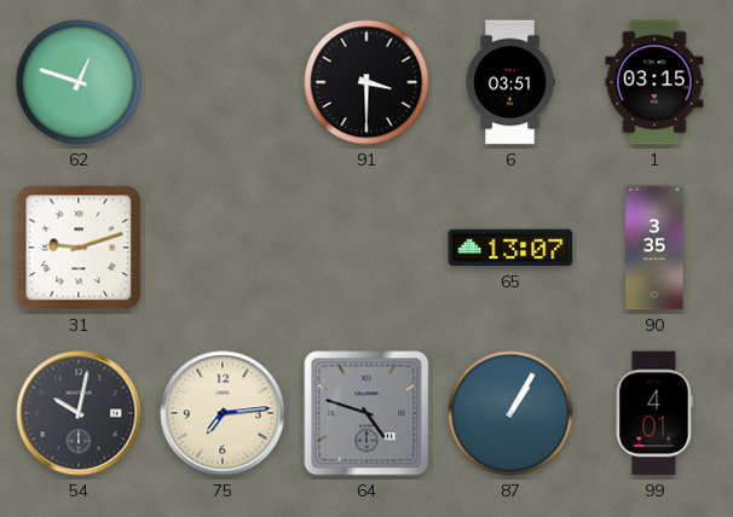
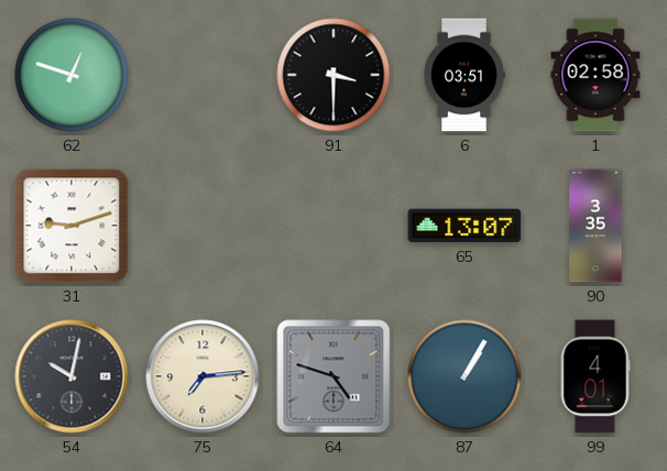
1: 03:15 -> 02:58 (595, 75)
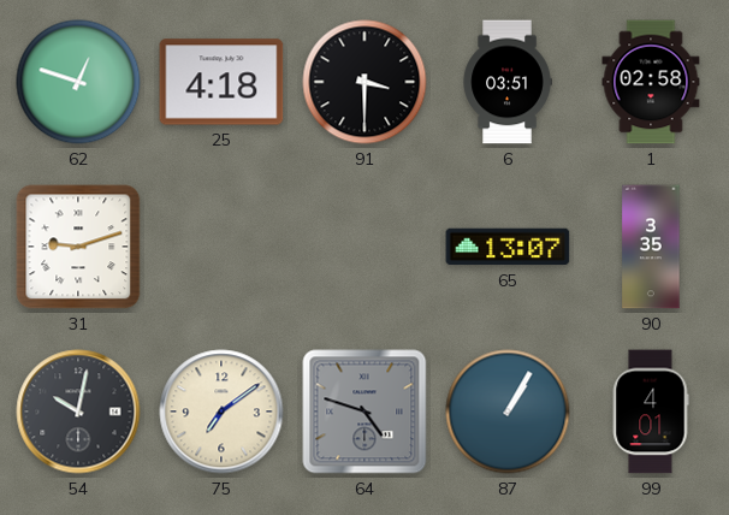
25: none -> 4:18 (221, 82)
75: 7:14 -> 7:09 (221, 412)
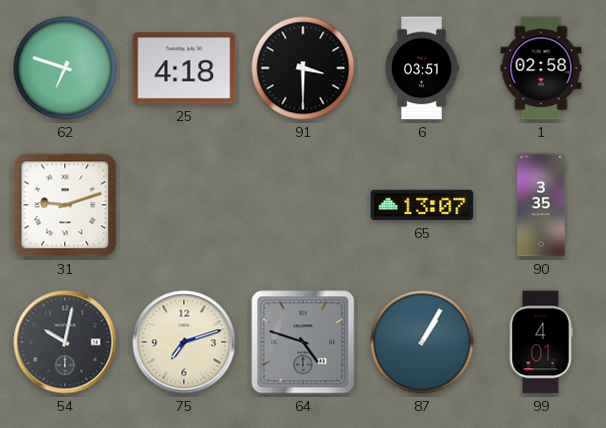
62: 12:48 -> 6:48 (65, 68)
75: 7:09 -> 7:12 (184, 342)
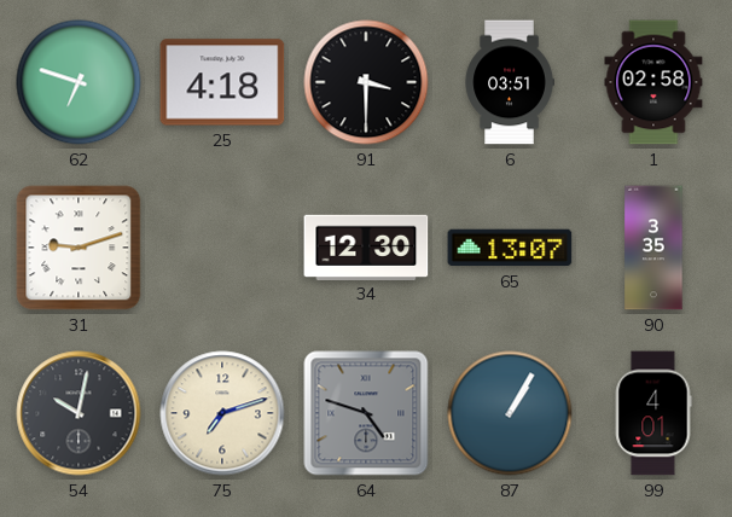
34: none -> 12:30 (366, 246)
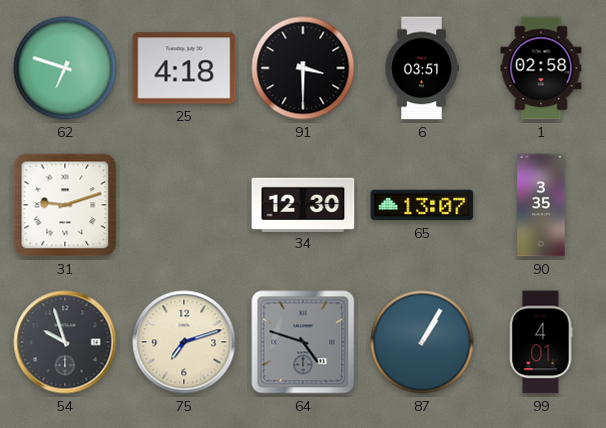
54: 10:02 -> 9:57 (65, 342)
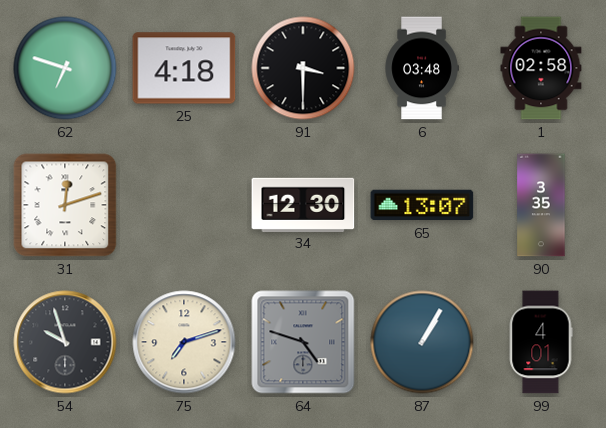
6: 03:51 -> 03:48 (422, 68)
31: 9:12 -> 12:12 (65, 205)
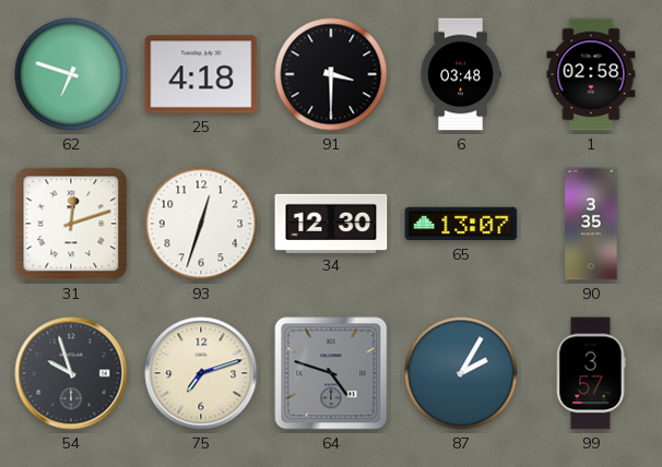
93: none -> 12:33 (201, 224)
87: 1:05 -> 2:05 (461, 373)
99: 4:01 -> 3:57 (591, 373)
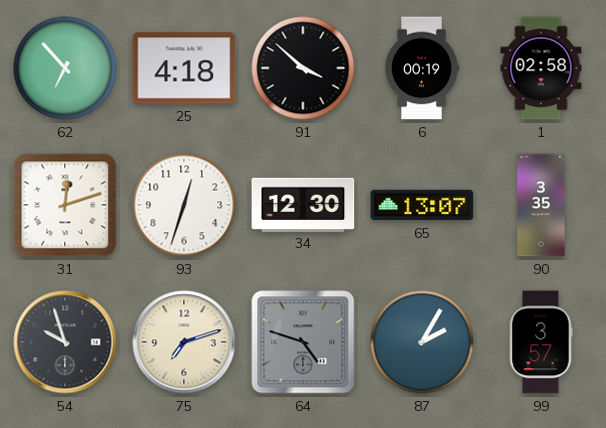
62: 6:48 -> 6:53 (65, 68)
91: 3:30 -> 3:52 (303, 68)
6: 03:48 -> 00:19 (422, 68)
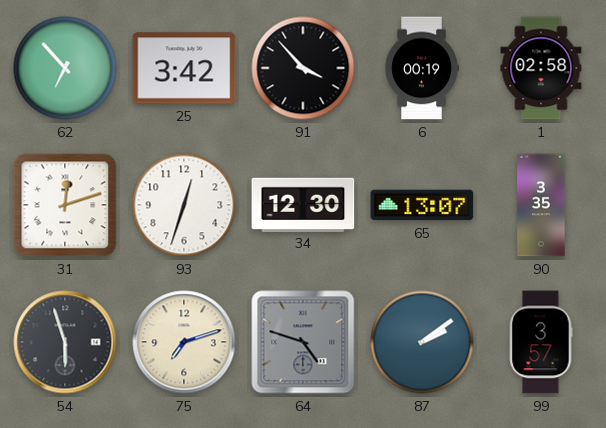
25: 4:18 -> 3:42 (184, 68)
91: 3:52 -> 3:53 (303, 68)
54: 9:57 -> 5:57 (65, 342)
87: 2:05 -> 2:09 (422, 342)
